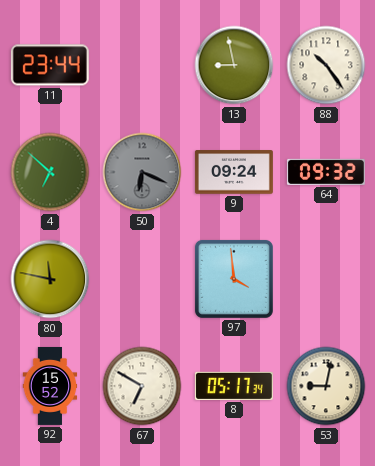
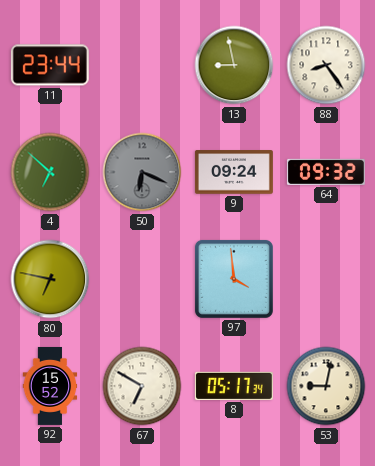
88: 10:24 -> 8:24 (326, 65)
80: 11:47 -> 6:47 (50, 279)
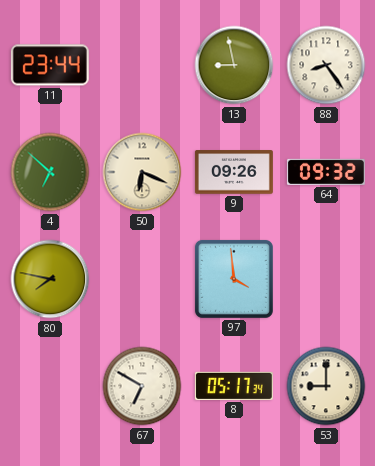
50 dial: grey -> cream (142, 172)
9: 09:24 -> 09:26 (234, 172)
80: 6:47 -> 7:47 (50, 279)
92: 15:52 -> none (50, 386)
53: 9:02 -> 9:00 (326, 386)
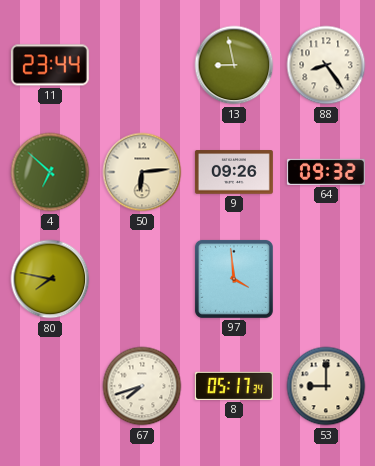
50: 6:19 -> 6:14 (142, 172)
67: 6:50 -> 7:42 (142, 386)
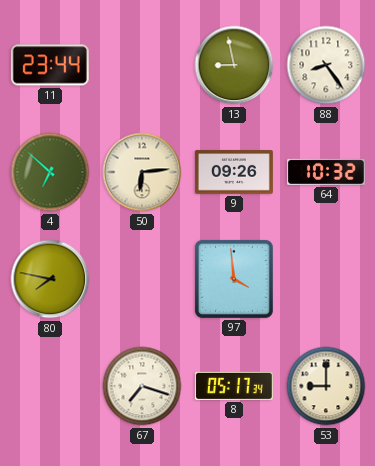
64: 09:32 -> 10:32 (326, 172)
67: 7:42 -> 7:18 (142, 386)
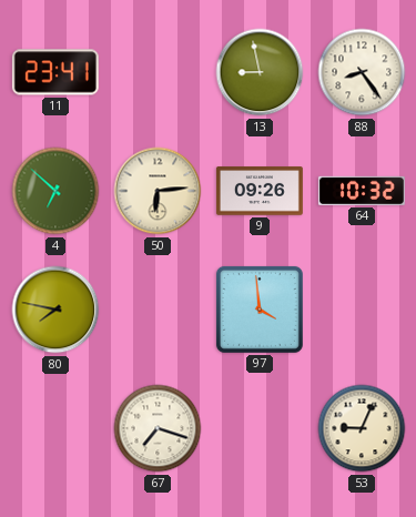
11: 23:44 -> 23:41 (55, 72)
8: 05:17 -> none (234, 386)
53: 9:00 -> 9:04 (362, 428)
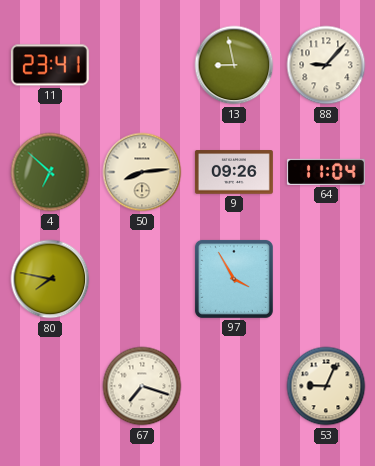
88: 8:24 -> 9:07 (326, 65)
50: 6:14 -> 8:14 (142, 172)
64: 10:32 -> 11:04 (326, 172)
97: 3:59 -> 3:55 (234, 279)
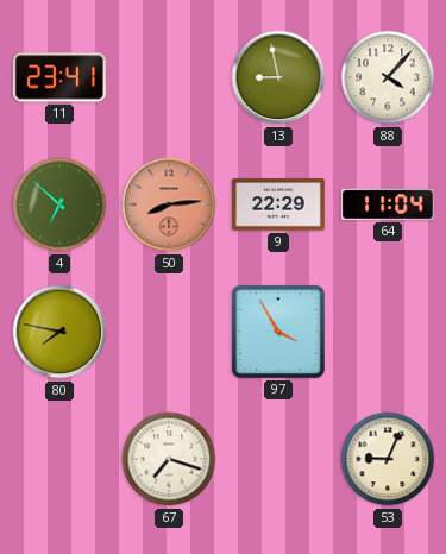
88: 9:07 -> 4:07 (388, 77)
50 dial: cream -> salmon (169, 204)
9: 09:26 -> 22:29 (278, 204)
